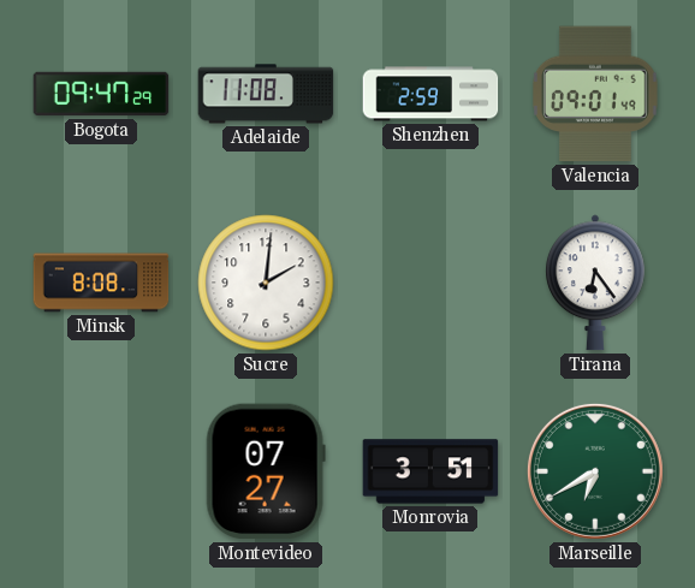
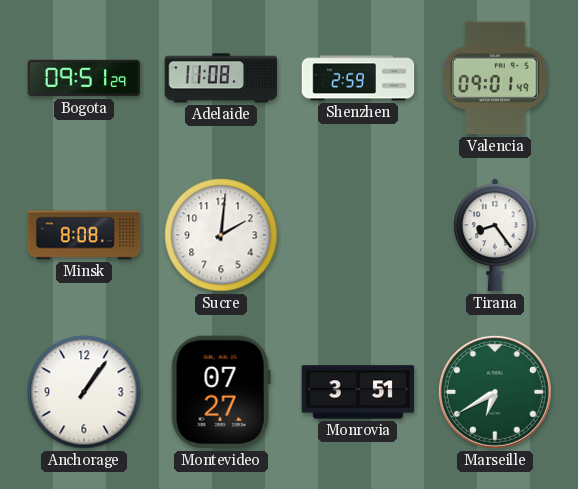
Bogota: 09:47 -> 09:51 (84, 78)
Tirana: 6:24 -> 8:24 (496, 235)
Anchorage: none -> 1:06 (84, 392)
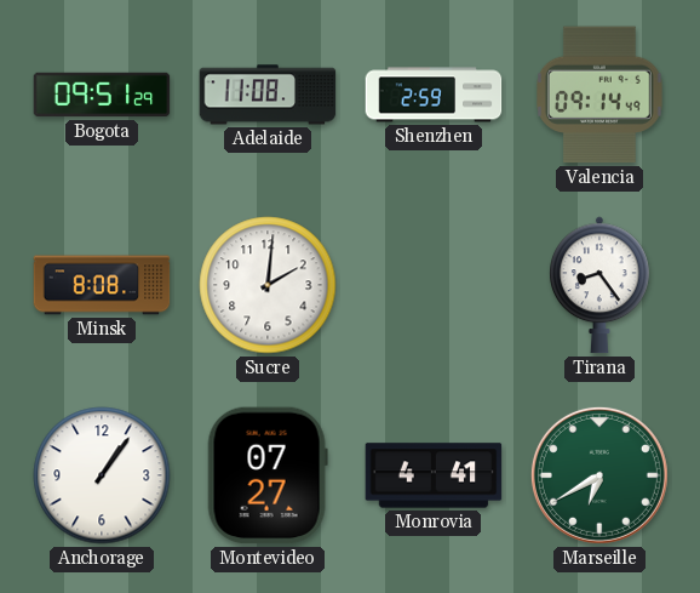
Valencia: 09:01 -> 09:14 (601, 95)
Monrovia: 3:51 -> 4:41 (434, 475)
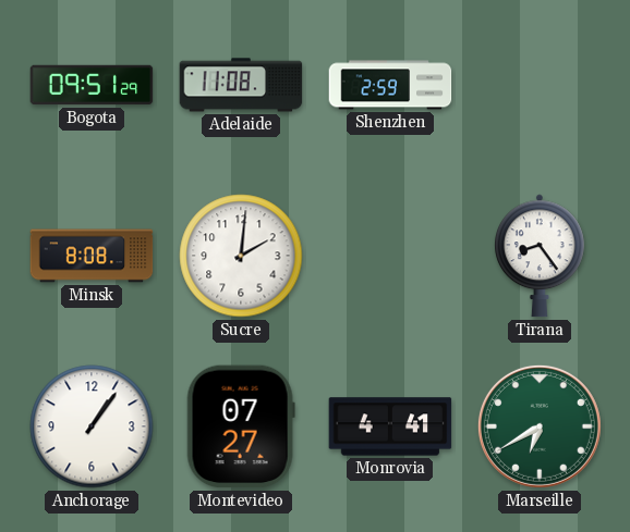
Valencia: 09:14 -> none (601, 95)
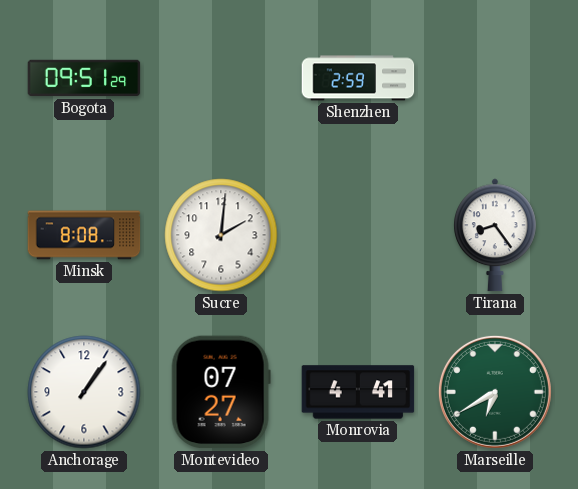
Adelaide: 11:08 -> none (241, 85)
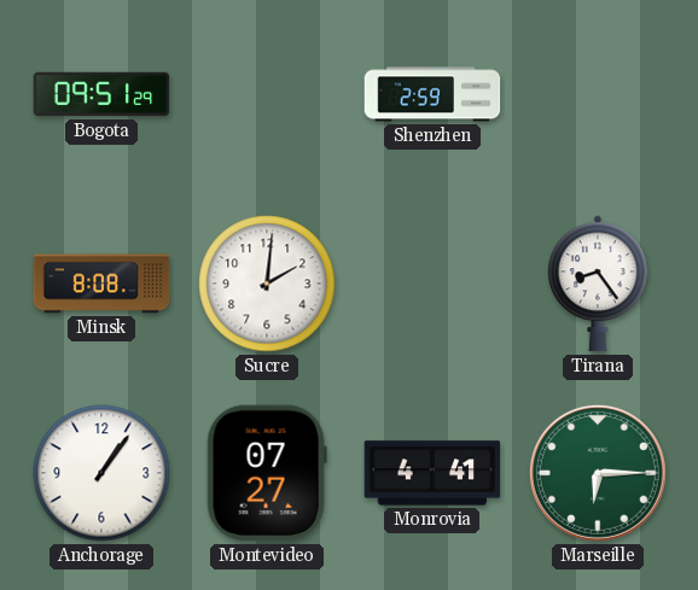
Marseille: 6:40 -> 6:15 (598, 473)
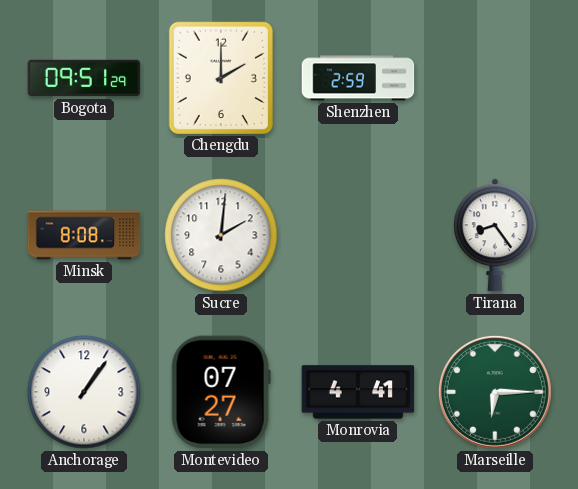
Chengdu: none -> 2:00 (220, 77)
